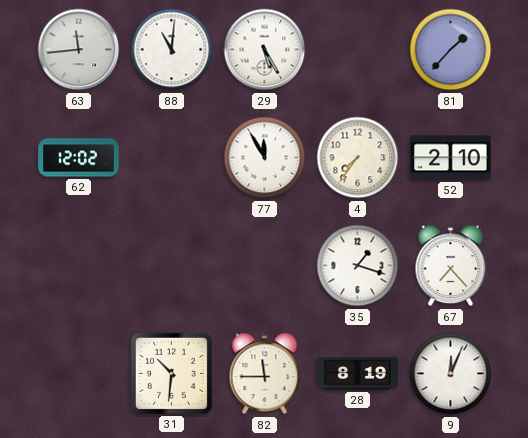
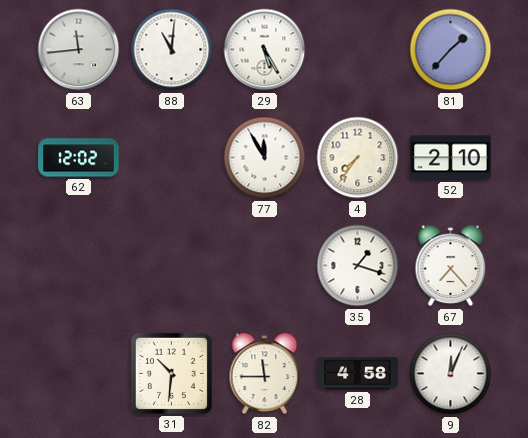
28: 8:19 -> 4:58 (358, 374)
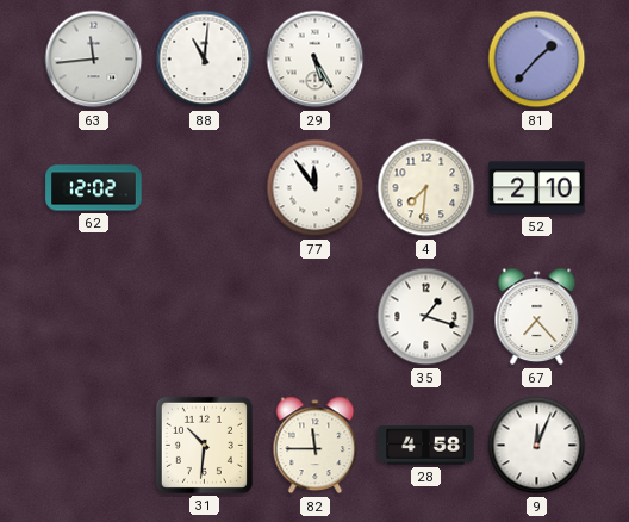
77: 11:55 -> 11:54 (316, 188)
4: 7:36 -> 7:31 (426, 188)
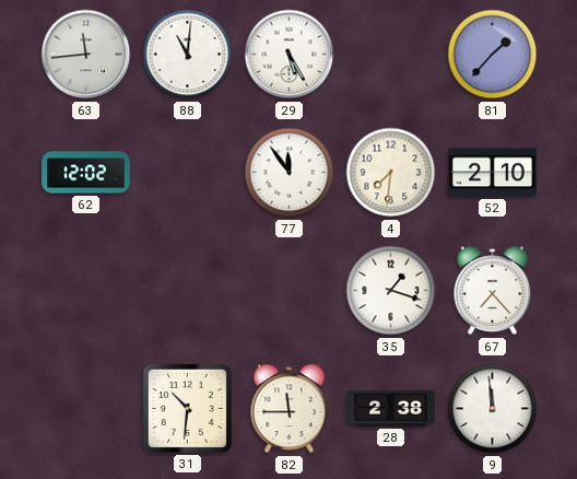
28: 4:58 -> 2:38 (391, 409)
9: 12:04 -> 11:59 (493, 409)
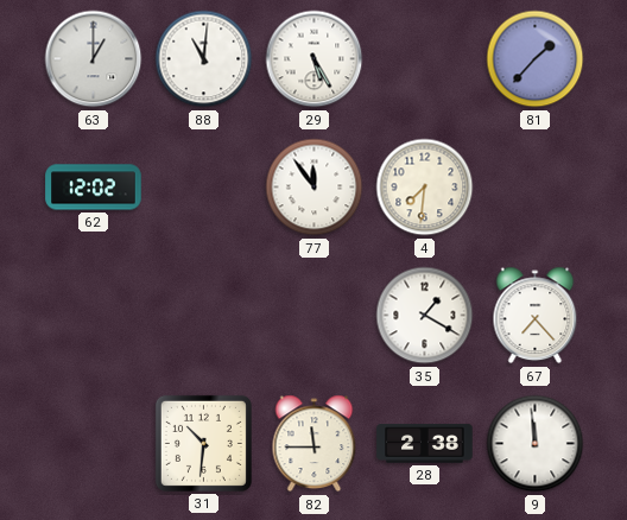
63: 11:44 -> 1:00 (94, 59)
52: 2:10 -> none (493, 173)
35: 1:18 -> 1:20 (425, 316)
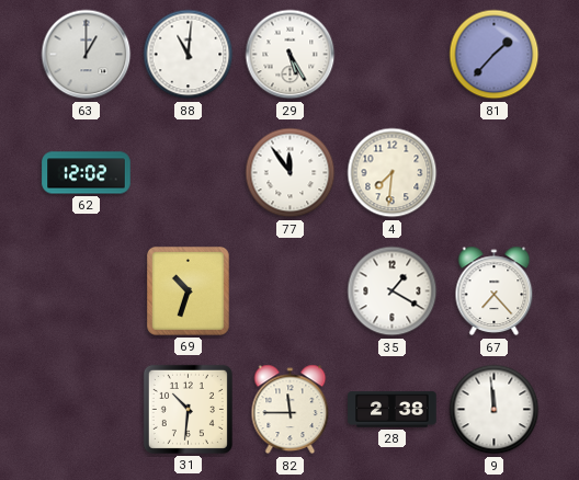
69: none -> 10:33 (188, 290)
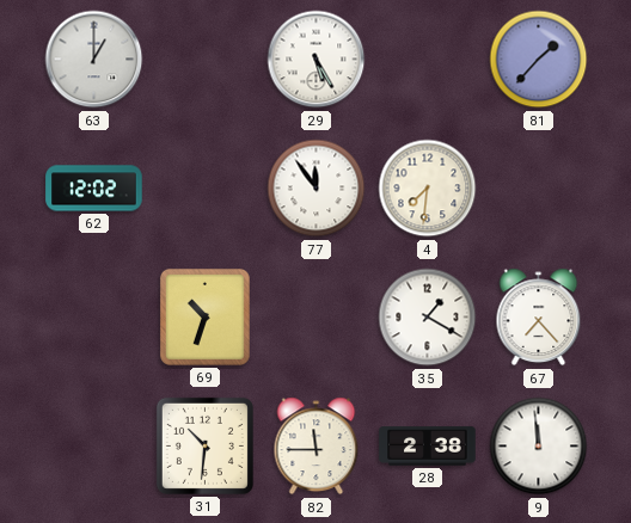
88: 11:01 -> none (189, 55)
